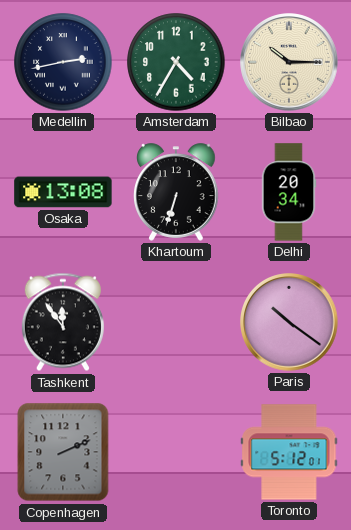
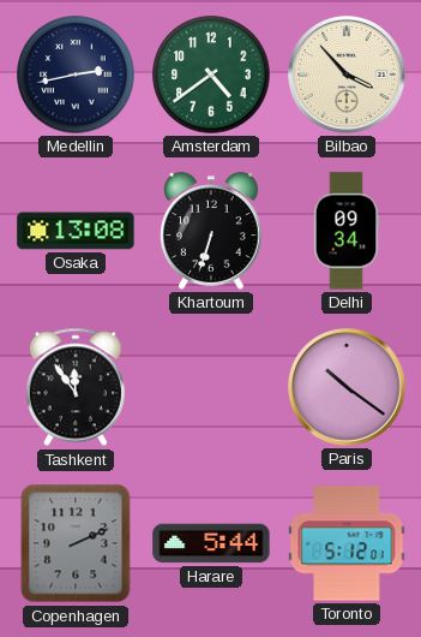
Amsterdam: 4:35 -> 4:39 (211, 75)
Bilbao: 10:15 -> 3:53 (347, 75)
Delhi: 20:34 -> 09:34 (347, 231)
Harare: none -> 5:44 (211, 543)
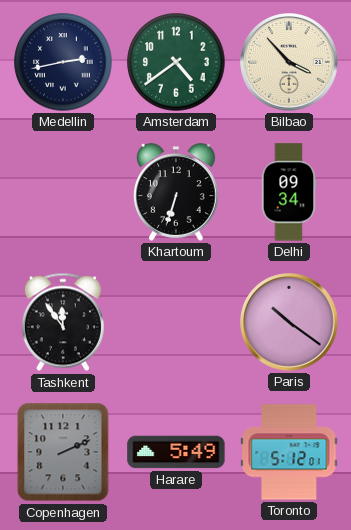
Osaka: 13:08 -> none (76, 231)
Harare: 5:44 -> 5:49 (176, 452)
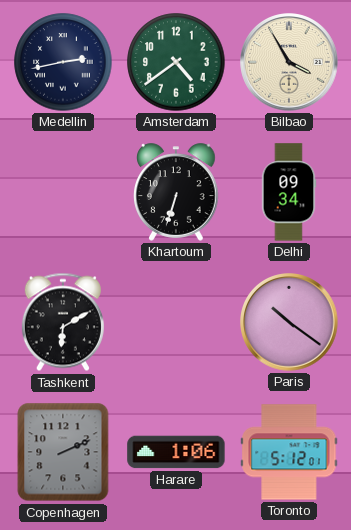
Bilbao: 3:53 -> 3:55 (289, 62)
Tashkent: 11:54 -> 6:10 (63, 322)
Harare: 5:49 -> 1:06 (176, 452)
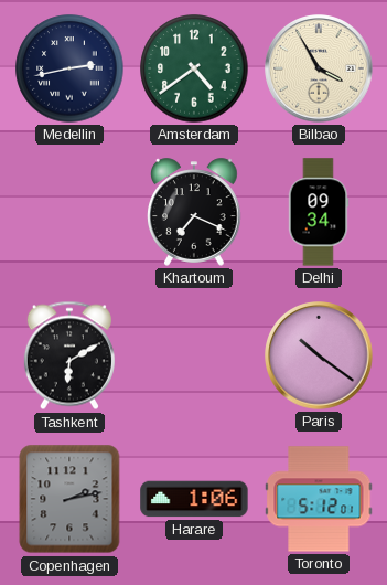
Khartoum: 6:33 -> 7:19 (195, 212)
Copenhagen: 2:11 -> 2:13 (69, 499)
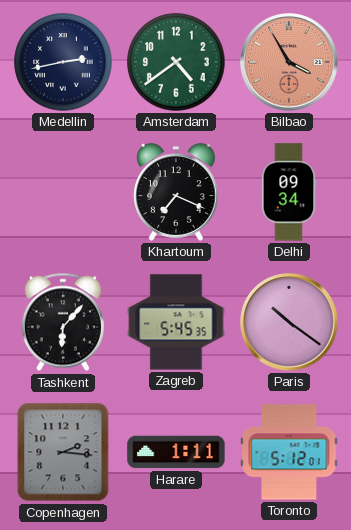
Bilbao dial: cream -> salmon (289, 62)
Tashkent: 6:10 -> 6:07 (63, 322)
Zagreb: none -> 5:45 (176, 322)
Copenhagen: 2:13 -> 2:16 (63, 452)
Harare: 1:06 -> 1:11 (176, 452)
